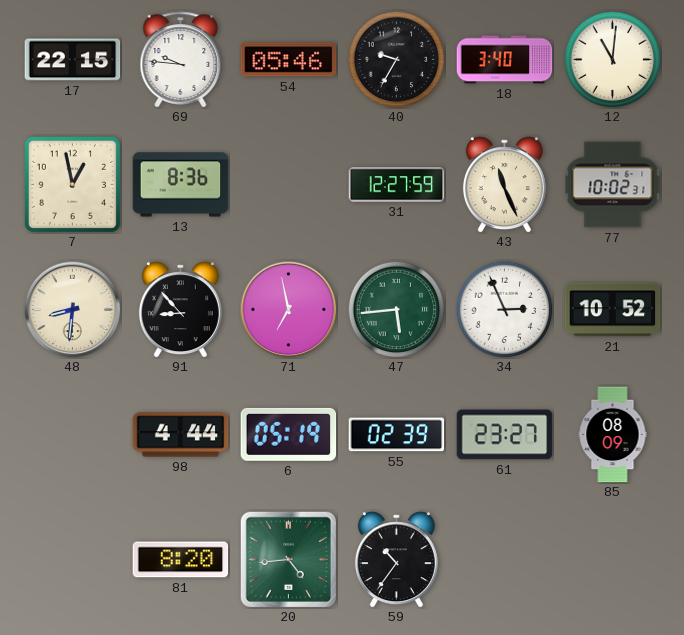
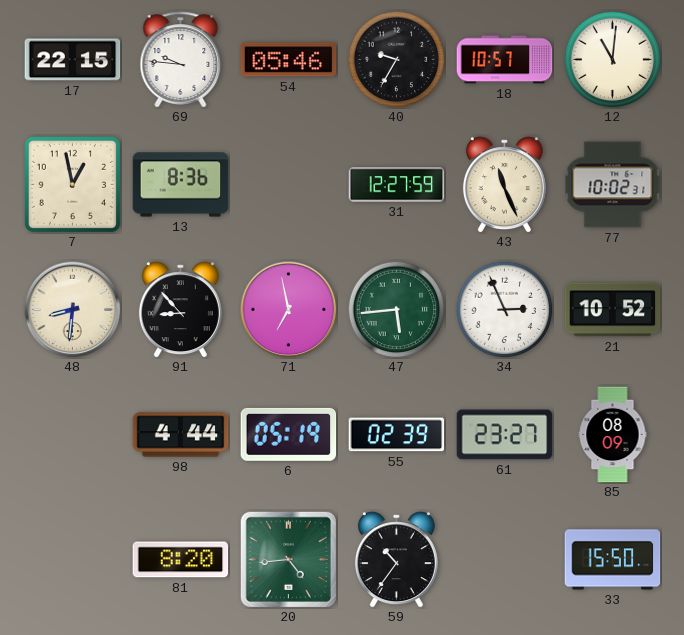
18: 3:40 -> 10:57 (505, 60)
33: none -> 15:50 (613, 560)
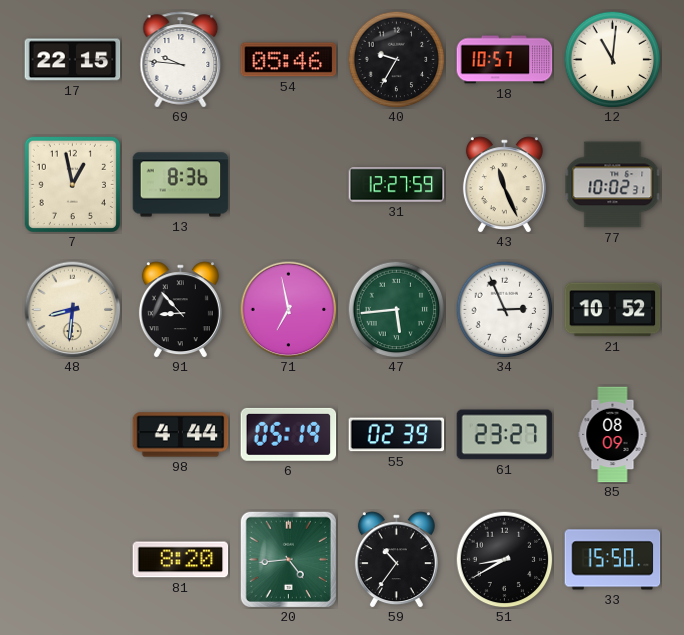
51: none -> 8:40 (504, 559)
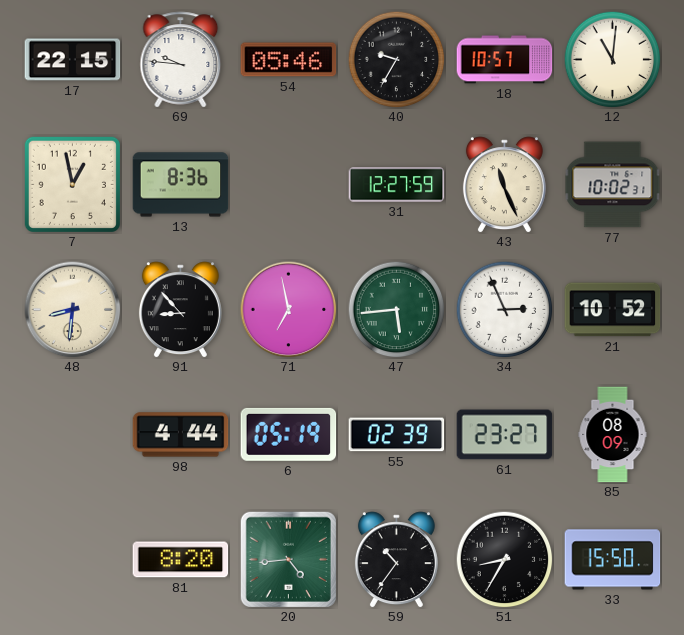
51: 8:40 -> 8:35 (504, 559)
